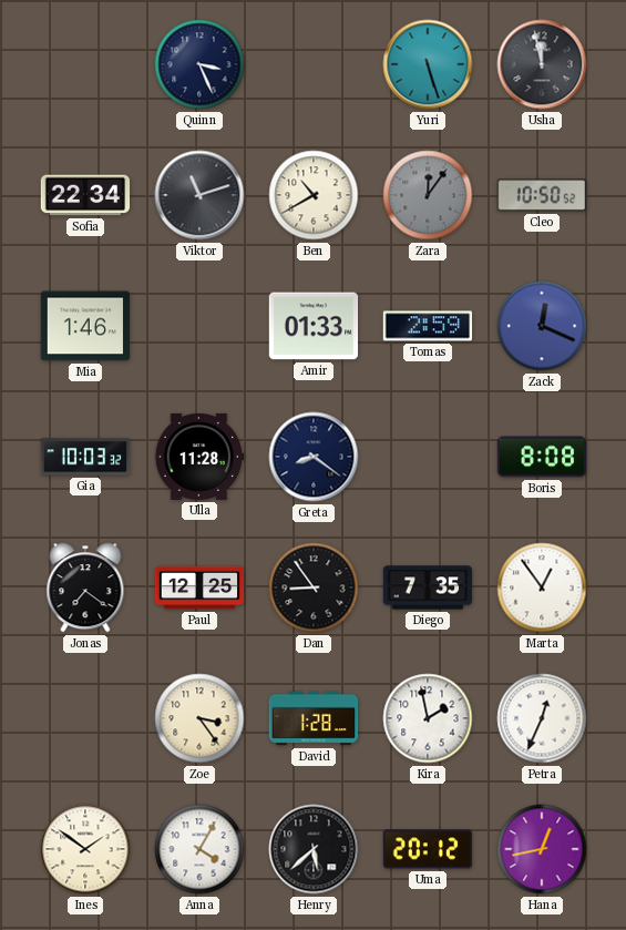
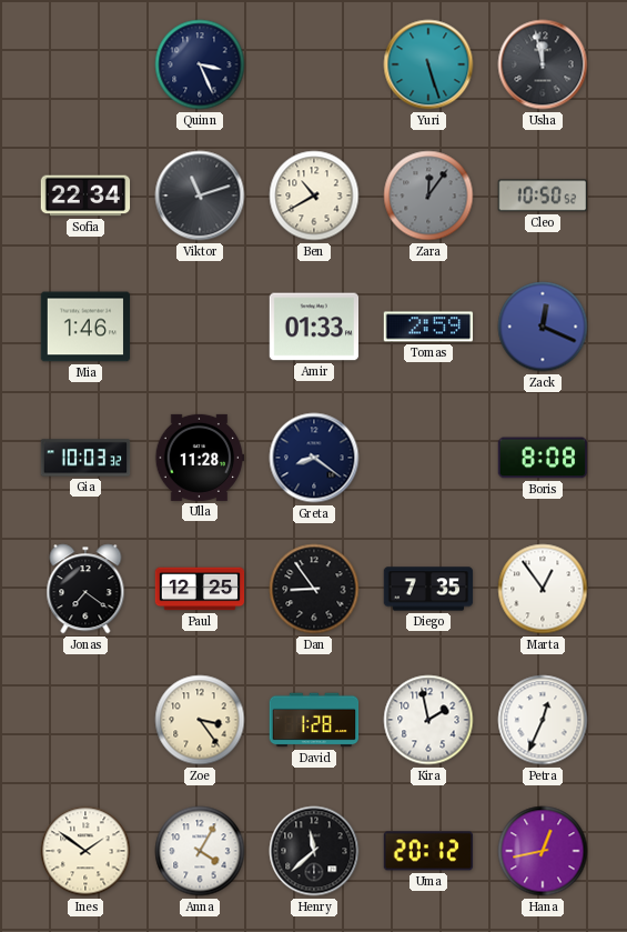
Henry: 5:38 -> 11:38 (314, 851)
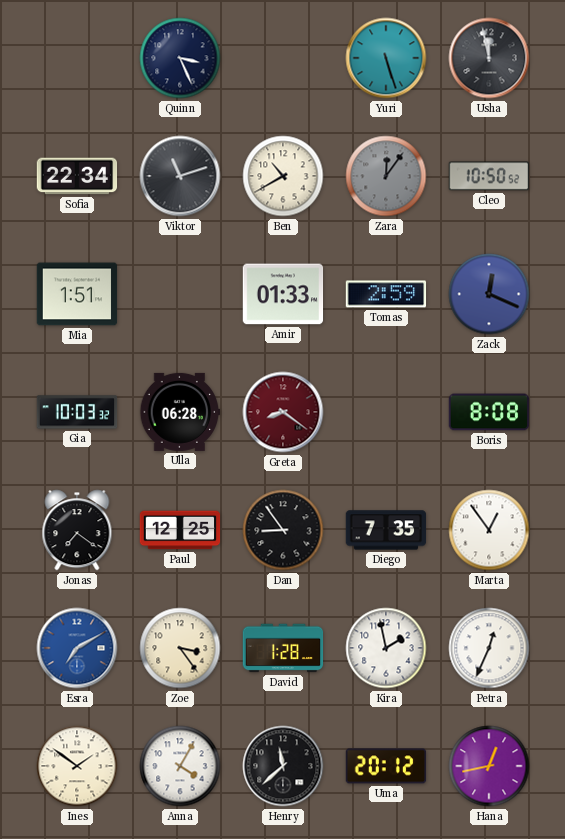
Mia: 1:46 -> 1:51 (77, 294)
Ulla: 11:28 -> 06:28 (180, 412)
Greta dial: navy -> burgundy (283, 412)
Esra: none -> 7:10 (77, 648)
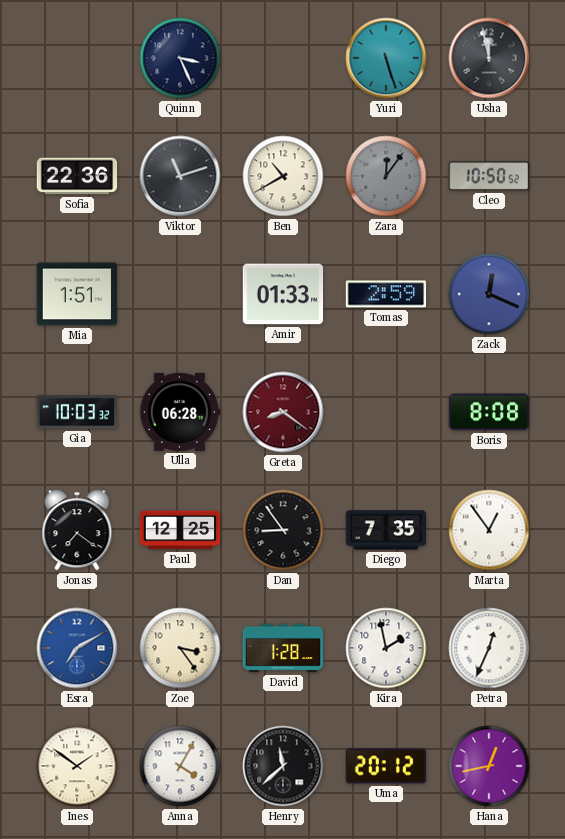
Sofia: 22:34 -> 22:36 (77, 176)
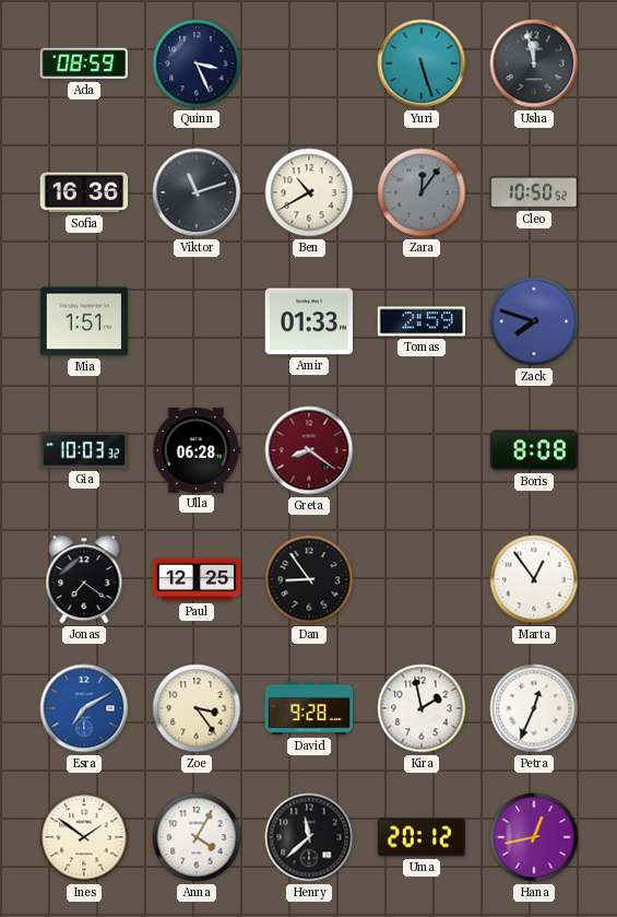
Ada: none -> 08:59 (83, 63)
Sofia: 22:36 -> 16:36 (84, 192)
Zack: 12:19 -> 7:48 (534, 321)
Diego: 7:35 -> none (386, 530)
David: 1:28 -> 9:28 (309, 708)
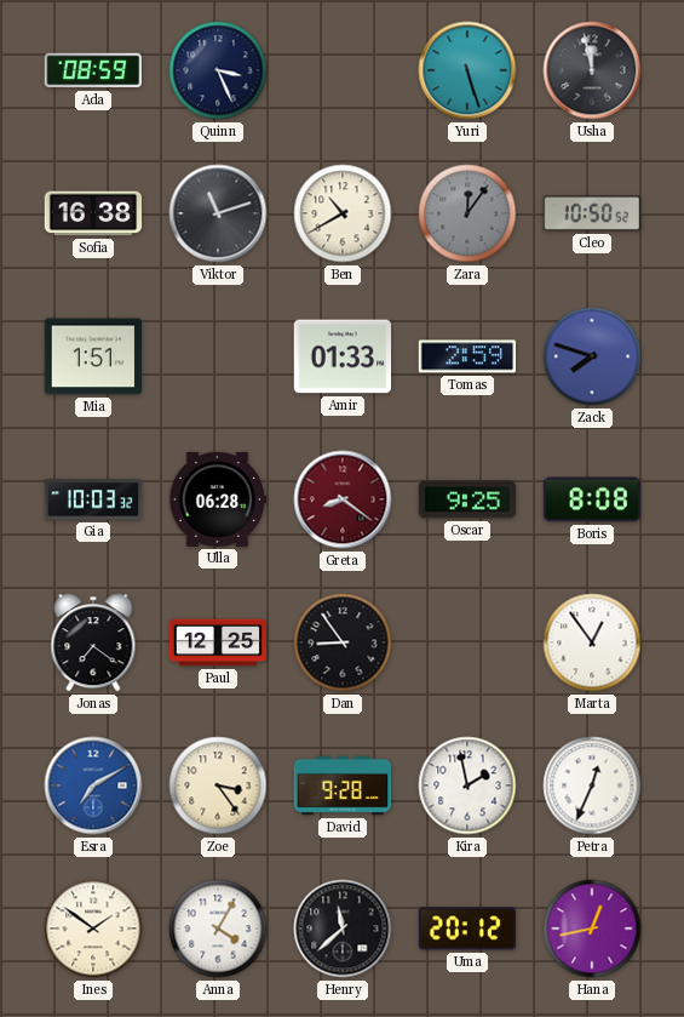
Sofia: 16:36 -> 16:38 (93, 213)
Oscar: none -> 9:25 (467, 499)
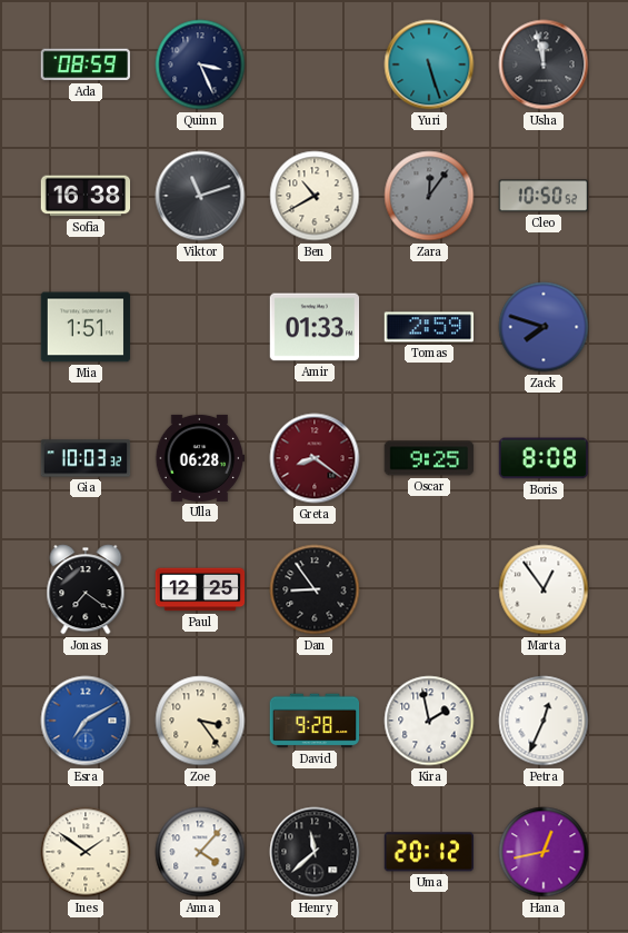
Anna: 4:05 -> 4:07 (200, 852)
